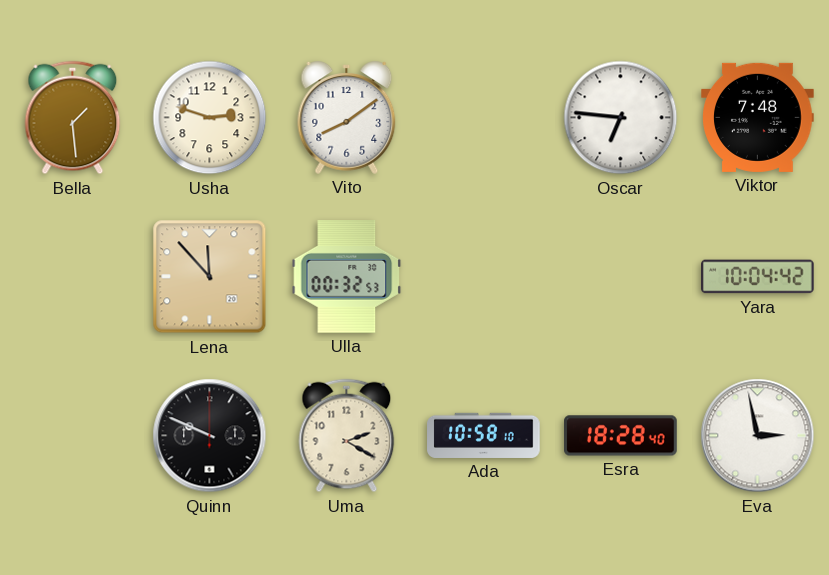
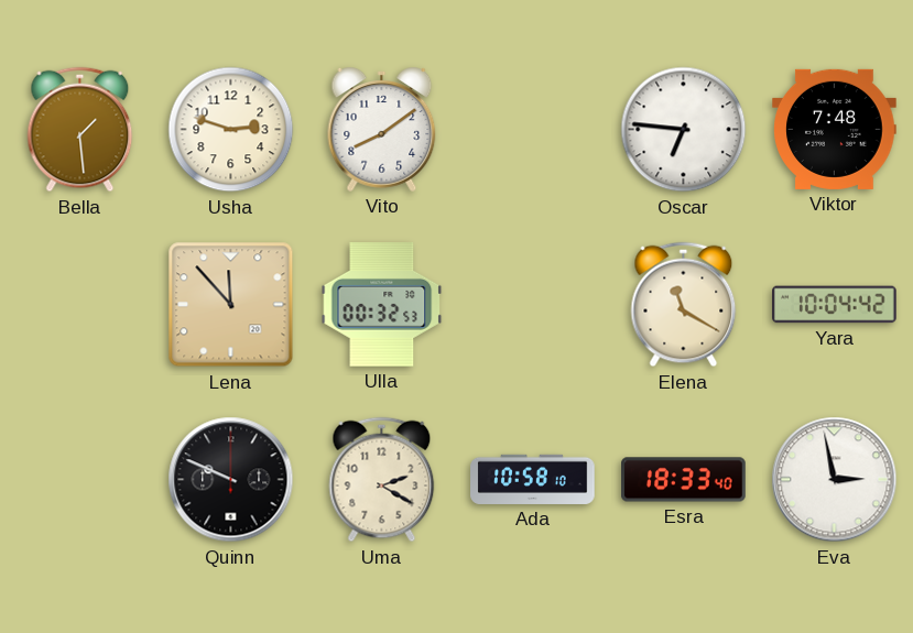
Elena: none -> 11:20 (684, 305)
Esra: 18:28 -> 18:33 (684, 480)
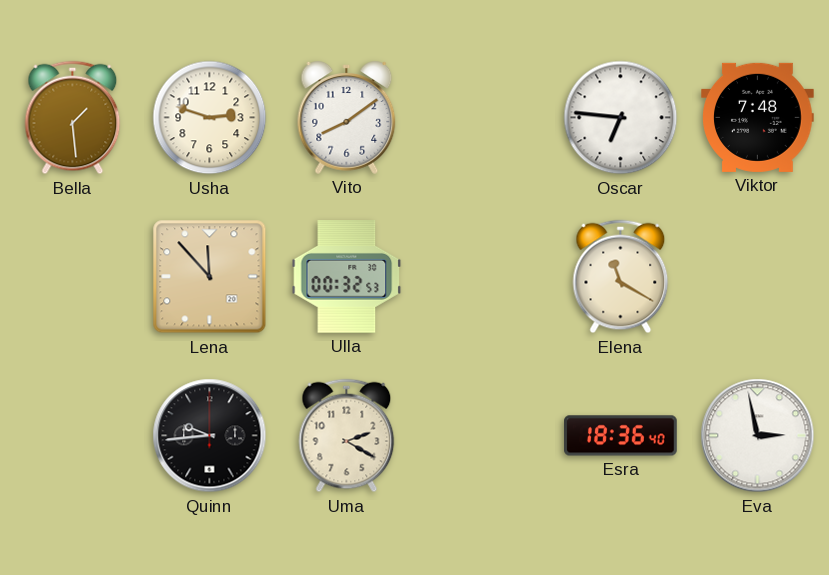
Yara: 10:04 -> none (835, 305)
Quinn: 9:49 -> 9:44 (210, 436)
Ada: 10:58 -> none (533, 479)
Esra: 18:33 -> 18:36 (621, 436)
